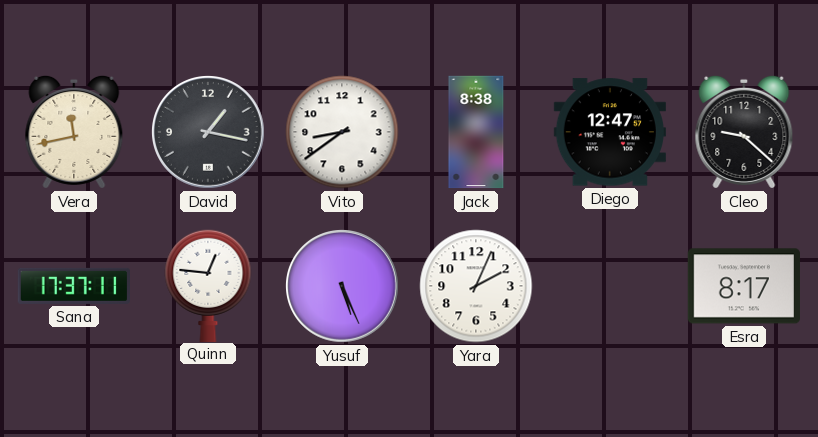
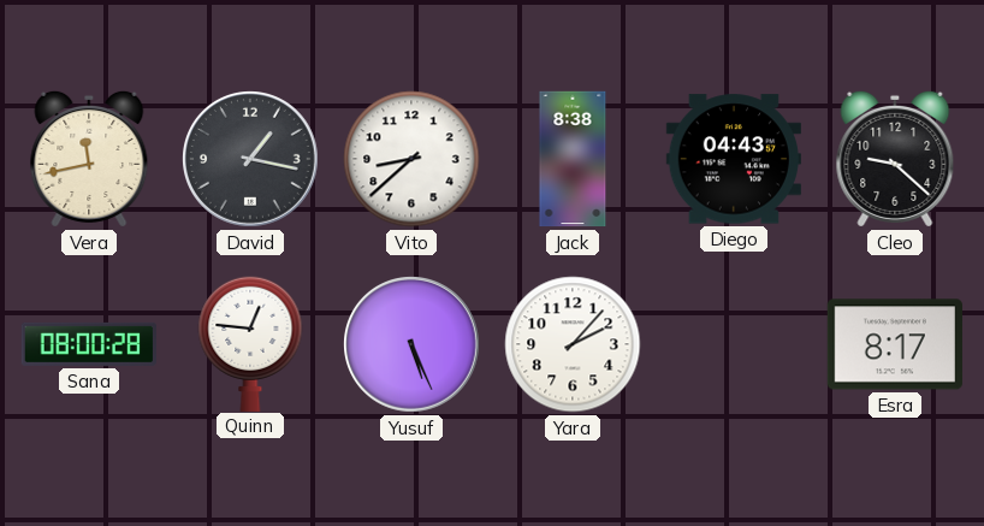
Vito: 8:39 -> 8:38 (411, 159)
Diego: 12:47 -> 04:43 (734, 159)
Sana: 17:37 -> 08:00 (89, 344)
Yara: 2:04 -> 2:07 (573, 344)
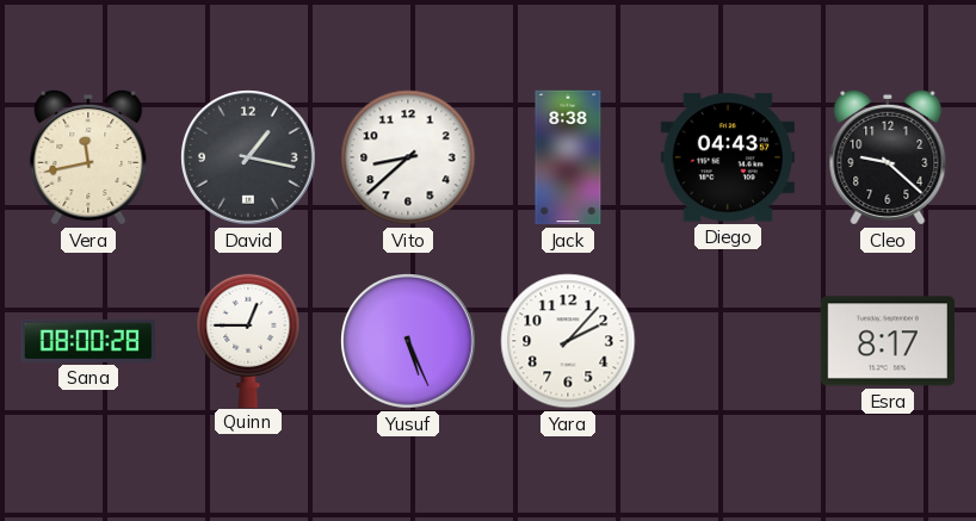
Quinn: 12:46 -> 12:45 (248, 340)
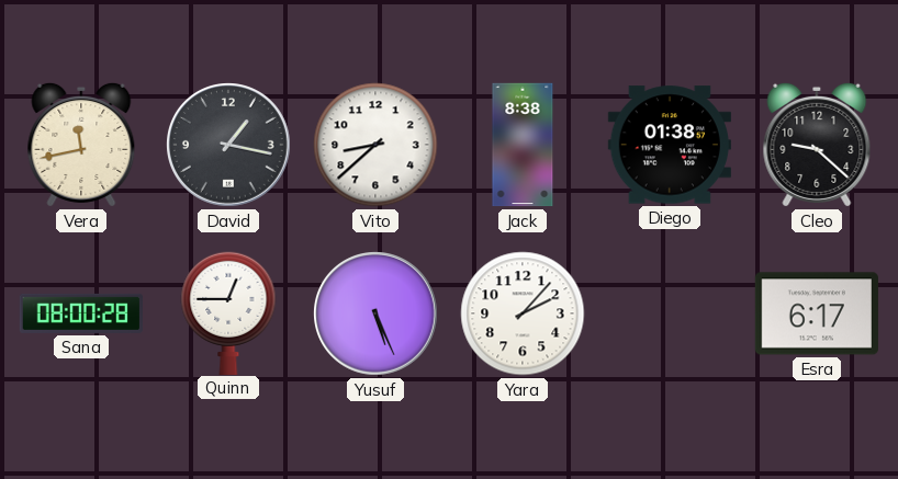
Diego: 04:43 -> 01:38 (670, 145)
Esra: 8:17 -> 6:17 (817, 313)
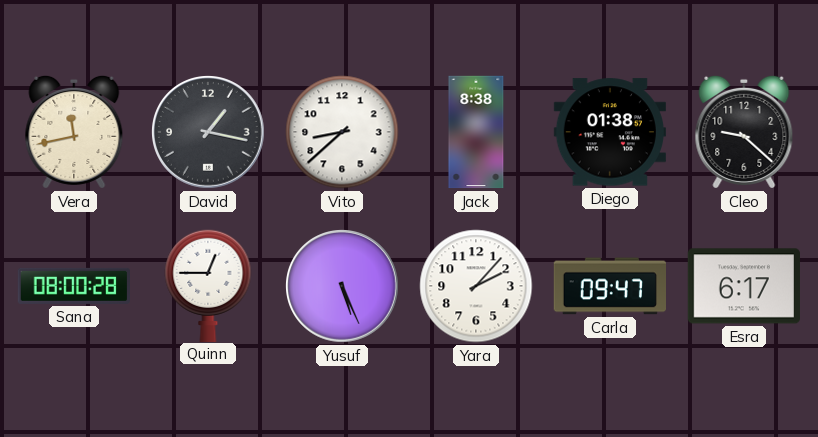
Carla: none -> 09:47 (609, 286)
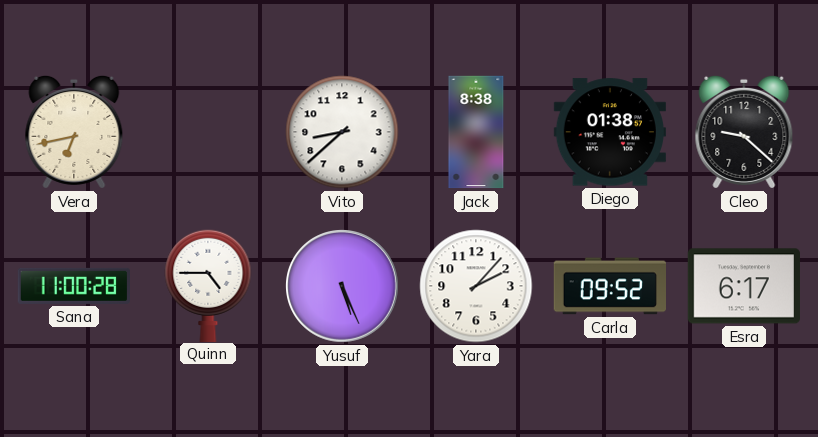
Vera: 11:43 -> 6:43 (74, 132)
David: 1:17 -> none (209, 133)
Sana: 08:00 -> 11:00 (74, 286)
Quinn: 12:45 -> 4:45 (208, 285)
Carla: 09:47 -> 09:52 (609, 286)
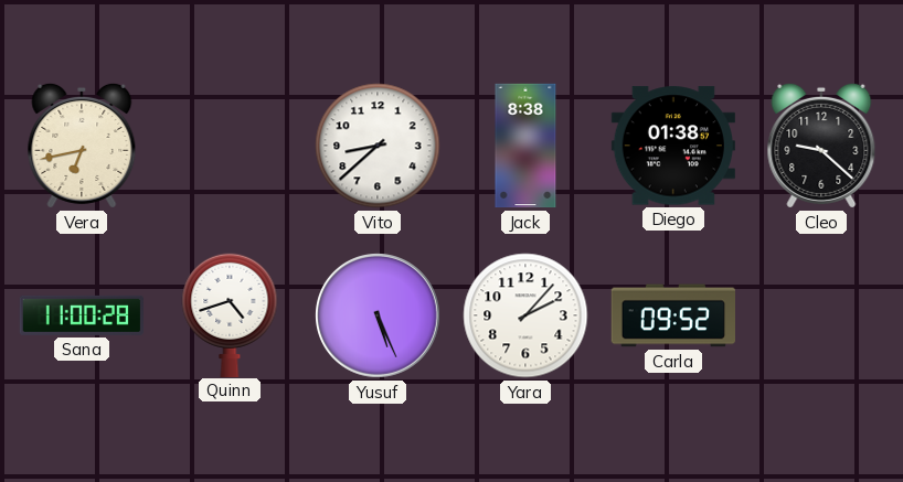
Quinn: 4:45 -> 4:42 (230, 314)
Esra: 6:17 -> none (744, 286)
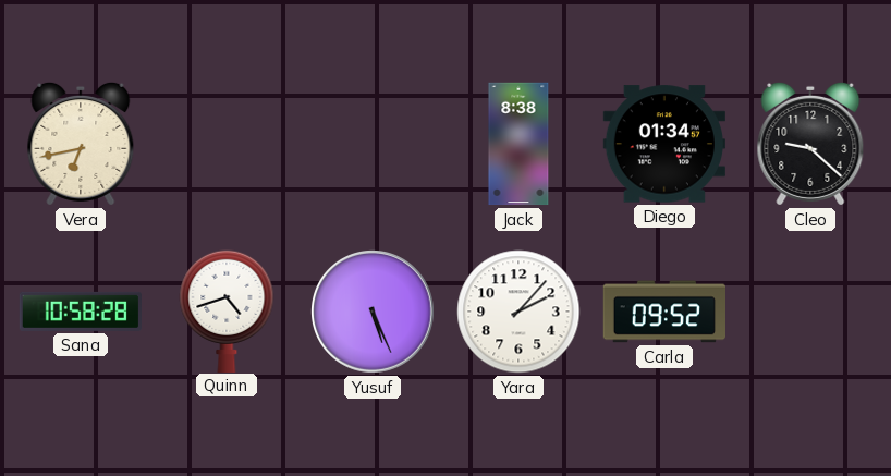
Vito: 8:38 -> none (378, 146)
Diego: 01:38 -> 01:34 (664, 144)
Sana: 11:00 -> 10:58 (81, 312)
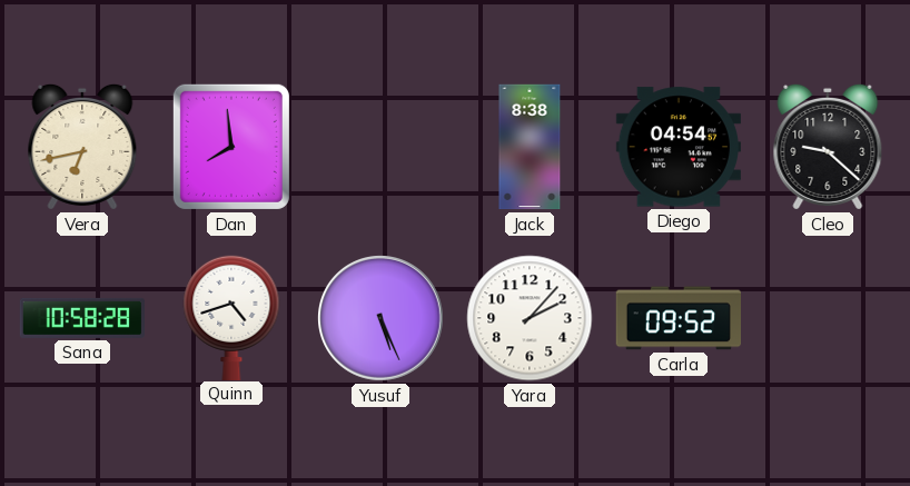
Dan: none -> 7:59 (231, 147)
Diego: 01:34 -> 04:54 (679, 147)
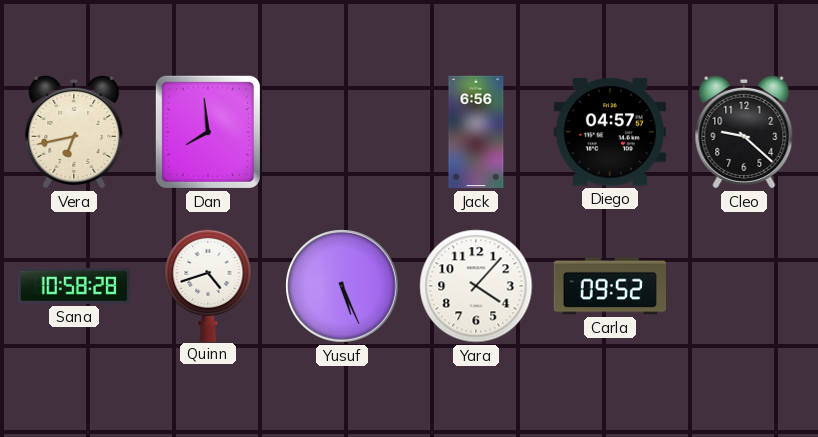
Jack: 8:38 -> 6:56 (476, 132)
Diego: 04:54 -> 04:57 (610, 132)
Yara: 2:07 -> 4:07 (476, 286)
